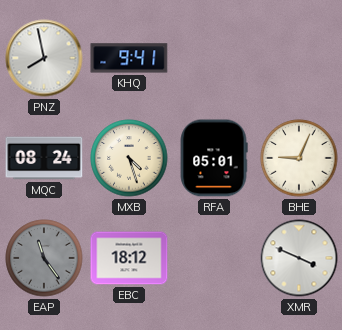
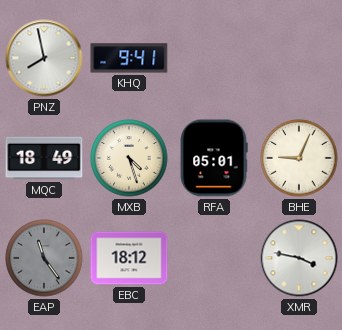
MQC: 08:24 -> 18:49 (44, 158)
XMR: 3:49 -> 3:47 (299, 258)
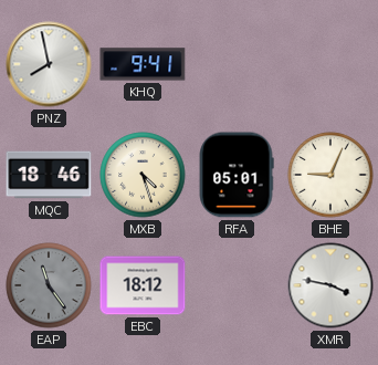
MQC: 18:49 -> 18:46 (49, 175)
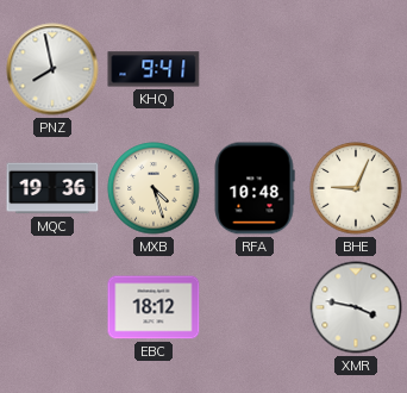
MQC: 18:46 -> 19:36 (52, 188)
RFA: 05:01 -> 10:48 (255, 188)
EAP: 11:24 -> none (49, 285)
